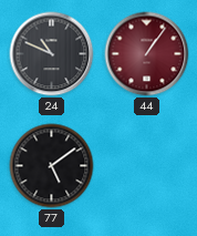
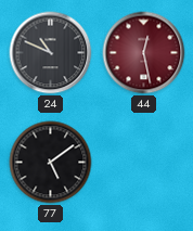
44: 1:06 -> 12:28 (144, 53)
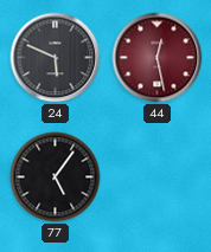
24: 10:49 -> 5:49 (56, 58)
77: 5:09 -> 5:06 (56, 177)
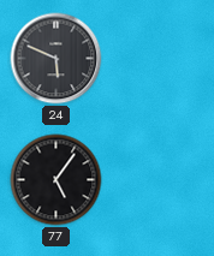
44: 12:28 -> none (158, 58)
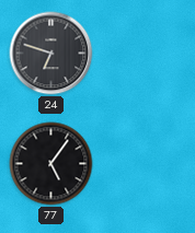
24: 5:49 -> 6:48 (51, 54)
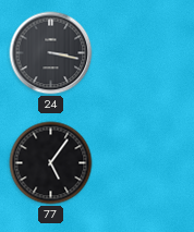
24: 6:48 -> 3:17 (51, 53)
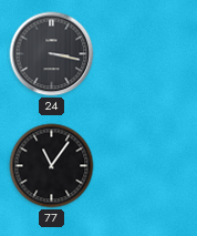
77: 5:06 -> 11:06 (52, 166)
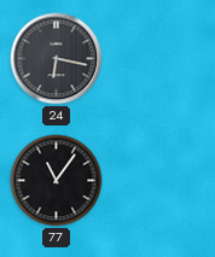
24: 3:17 -> 6:17 (57, 59)
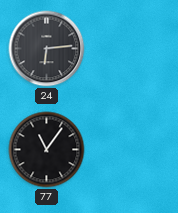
24: 6:17 -> 6:14 (47, 49)
